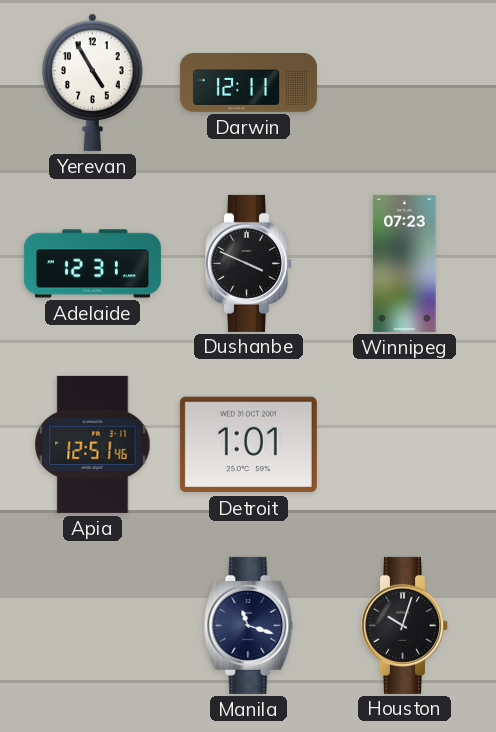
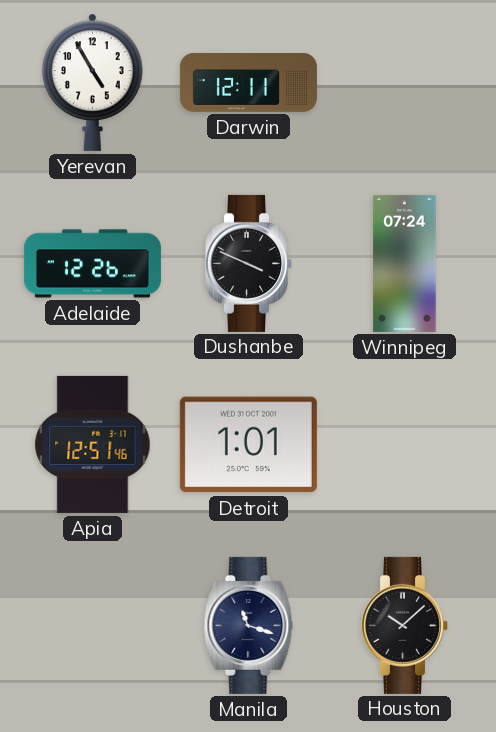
Adelaide: 12:31 -> 12:26 (92, 264)
Winnipeg: 07:23 -> 07:24 (405, 263)
Houston: 10:03 -> 10:08 (405, 625)
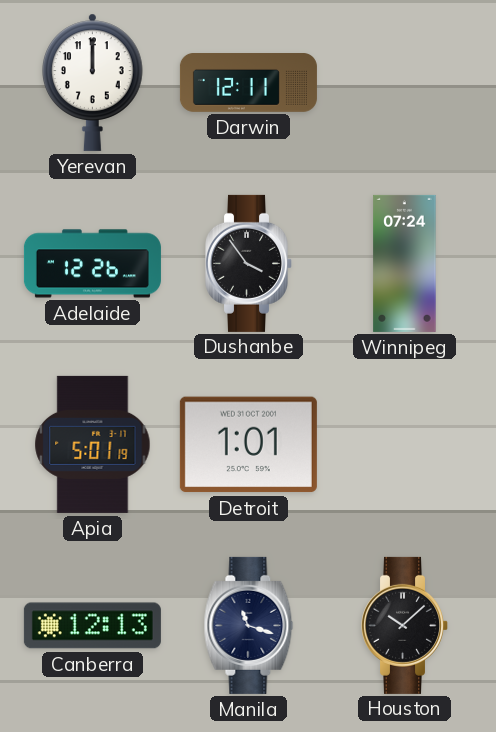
Yerevan: 4:55 -> 12:00 (93, 82)
Dushanbe: 3:49 -> 3:54 (249, 263)
Apia: 12:51 -> 5:01 (93, 444)
Canberra: none -> 12:13 (92, 626)
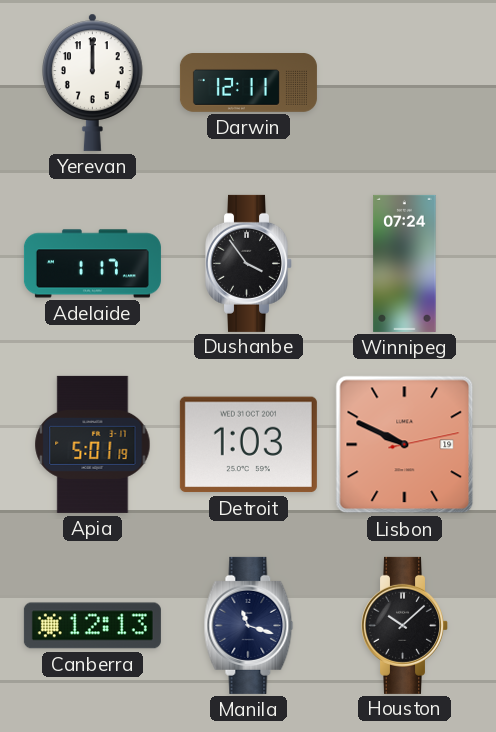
Adelaide: 12:26 -> 1:17 (92, 264)
Detroit: 1:01 -> 1:03 (248, 445)
Lisbon: none -> 9:49 (405, 445)
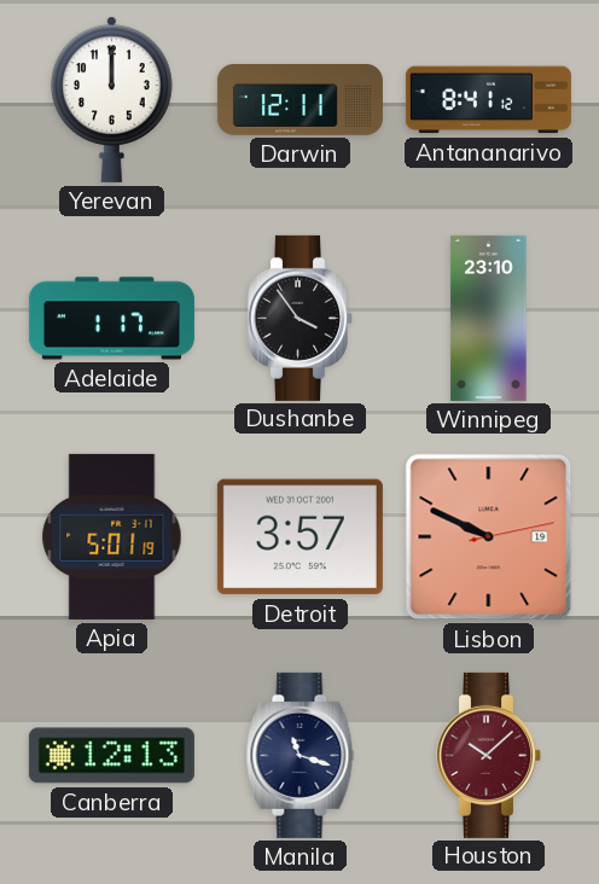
Antananarivo: none -> 8:41 (488, 100)
Winnipeg: 07:24 -> 23:10 (489, 318)
Detroit: 1:03 -> 3:57 (299, 537)
Houston dial: black -> burgundy (489, 755)
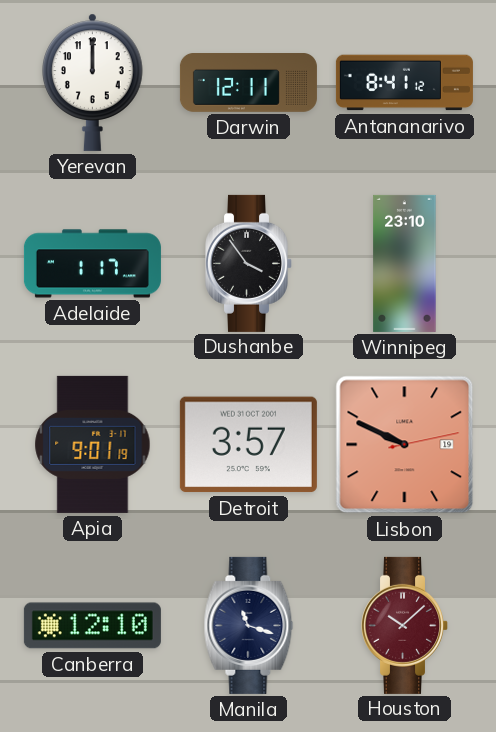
Apia: 5:01 -> 9:01 (93, 444)
Canberra: 12:13 -> 12:10 (92, 626)
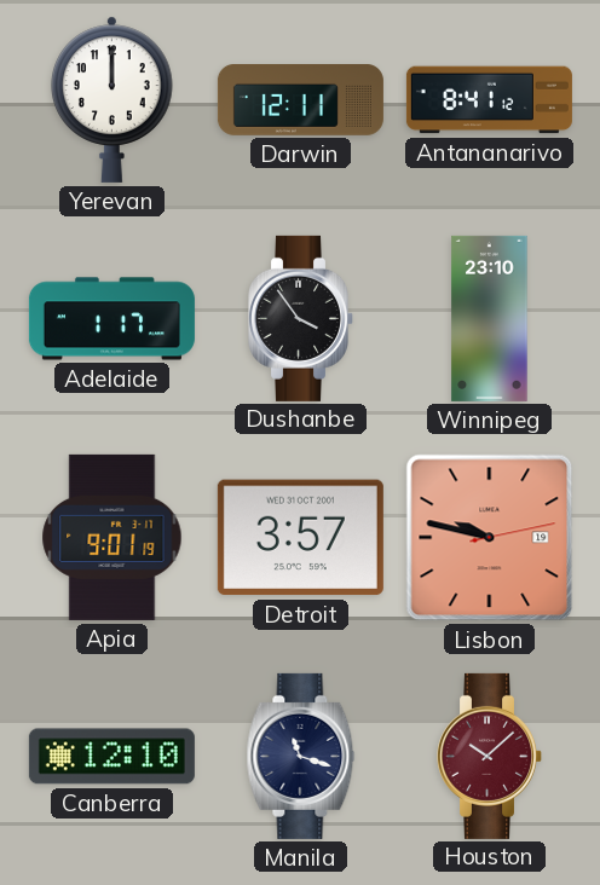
Lisbon: 9:49 -> 9:47 (490, 538)
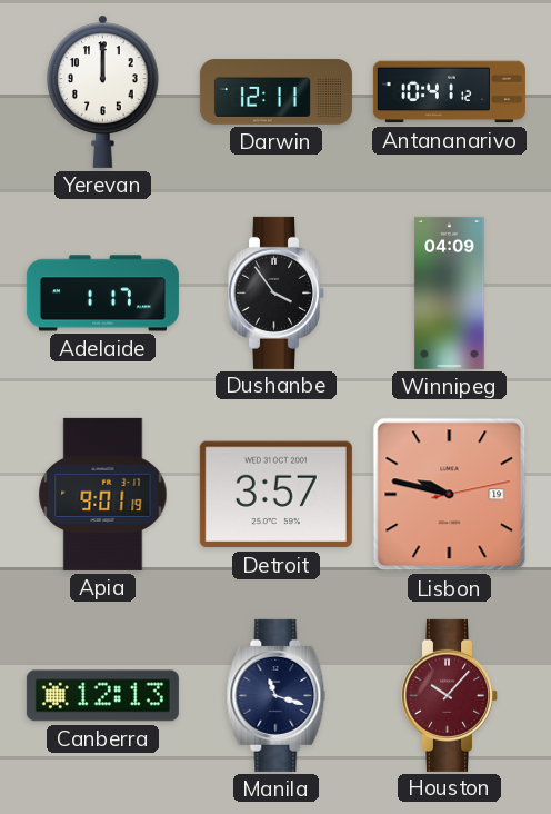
Antananarivo: 8:41 -> 10:41 (449, 92)
Winnipeg: 23:10 -> 04:09 (450, 292)
Canberra: 12:10 -> 12:13 (102, 696)
Houston: 10:08 -> 10:07 (450, 695)
